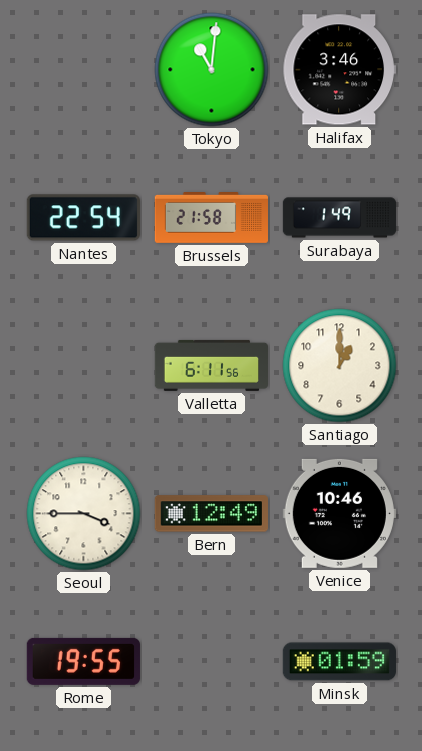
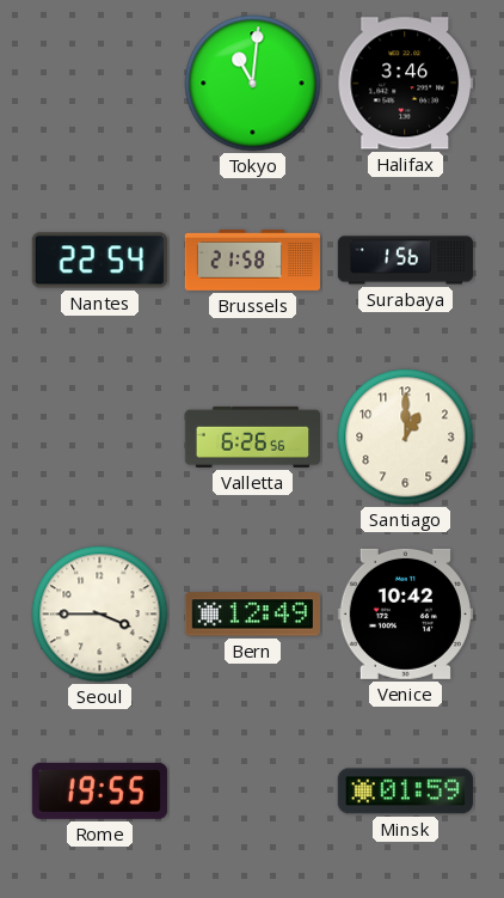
Surabaya: 1:49 -> 1:56 (406, 261)
Valletta: 6:11 -> 6:26 (252, 436)
Venice: 10:46 -> 10:42 (405, 613)
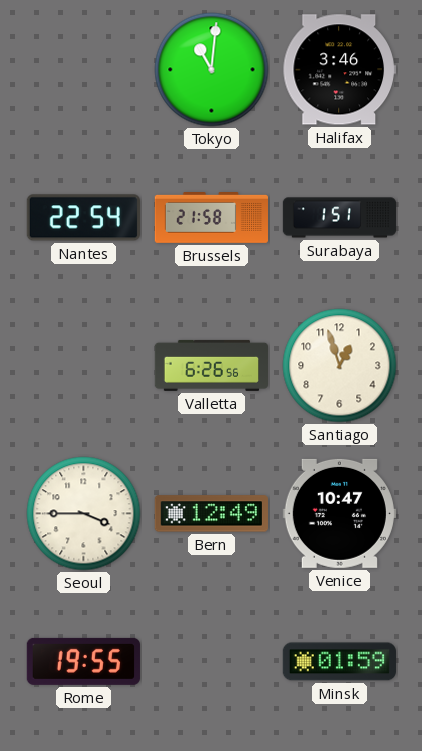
Surabaya: 1:56 -> 1:51 (340, 218)
Santiago: 1:00 -> 12:57 (340, 366)
Venice: 10:42 -> 10:47 (339, 513)
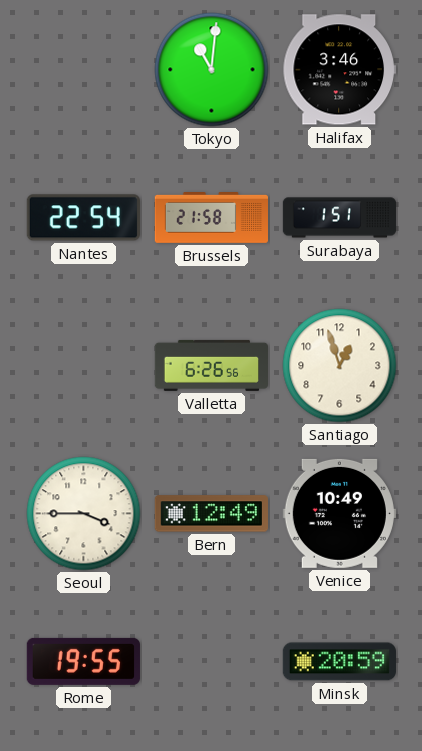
Venice: 10:47 -> 10:49 (339, 513)
Minsk: 01:59 -> 20:59 (339, 662)
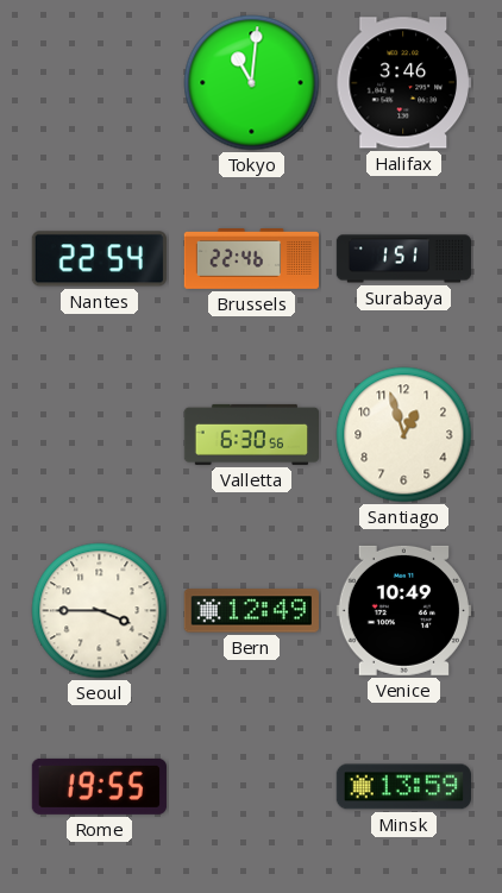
Brussels: 21:58 -> 22:46 (251, 259)
Valletta: 6:26 -> 6:30 (251, 434)
Minsk: 20:59 -> 13:59 (403, 787)
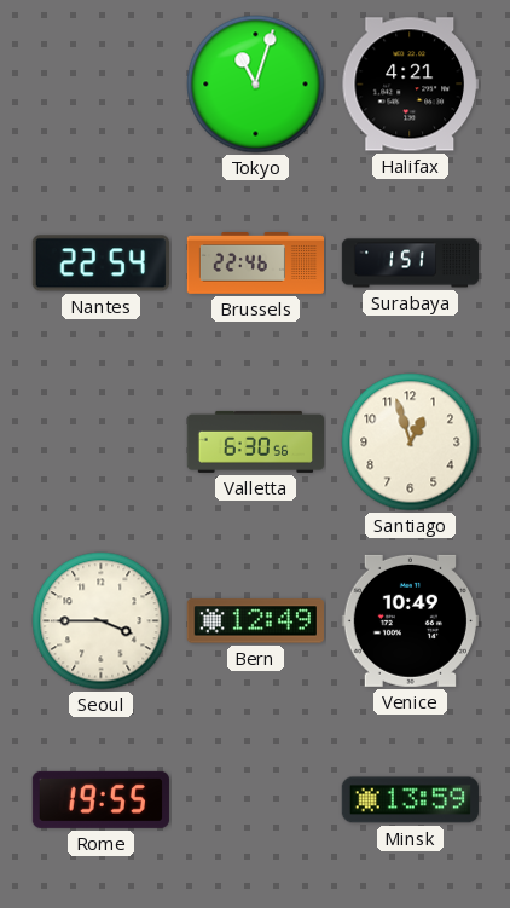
Tokyo: 11:01 -> 11:03 (256, 85)
Halifax: 3:46 -> 4:21 (410, 85)
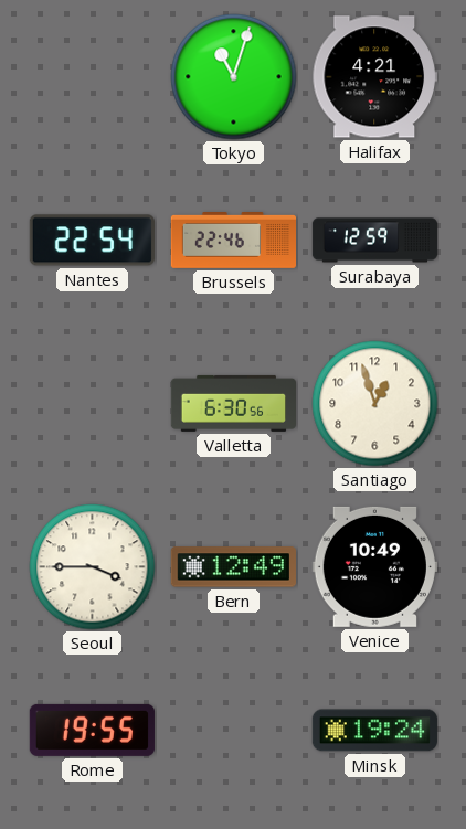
Surabaya: 1:51 -> 12:59 (375, 241)
Minsk: 13:59 -> 19:24 (374, 731)
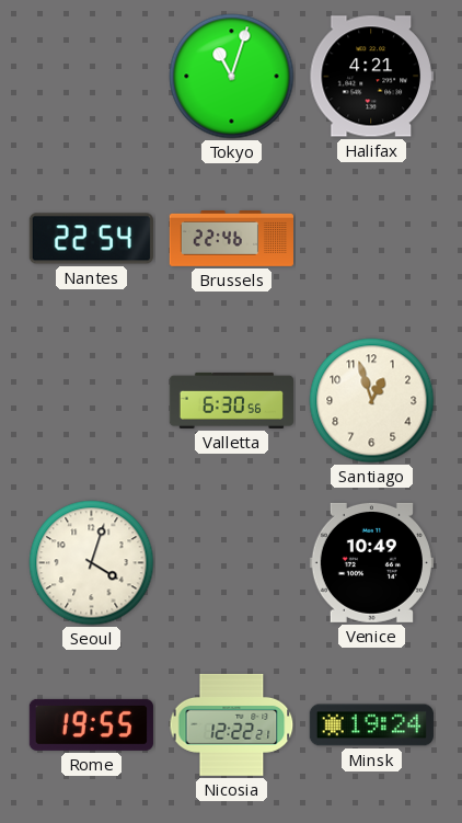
Surabaya: 12:59 -> none (375, 241)
Seoul: 3:45 -> 4:03 (92, 563)
Bern: 12:49 -> none (233, 567)
Nicosia: none -> 12:22 (232, 724)
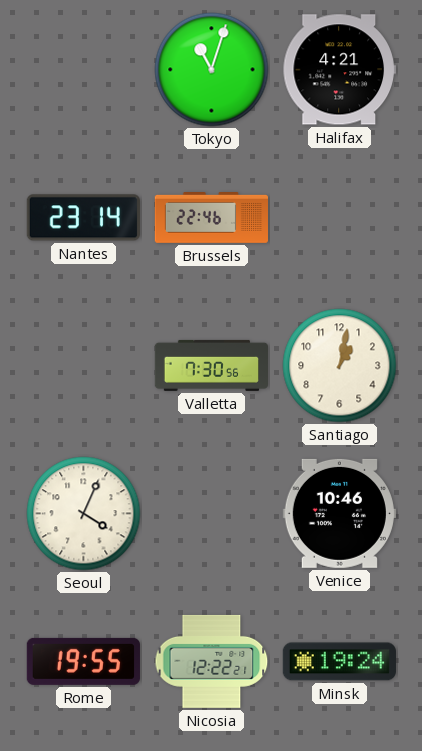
Nantes: 22:54 -> 23:14 (83, 218)
Valletta: 6:30 -> 7:30 (211, 365)
Santiago: 12:57 -> 1:02 (340, 366)
Seoul: 4:03 -> 4:04 (84, 514)
Venice: 10:49 -> 10:46 (339, 513)
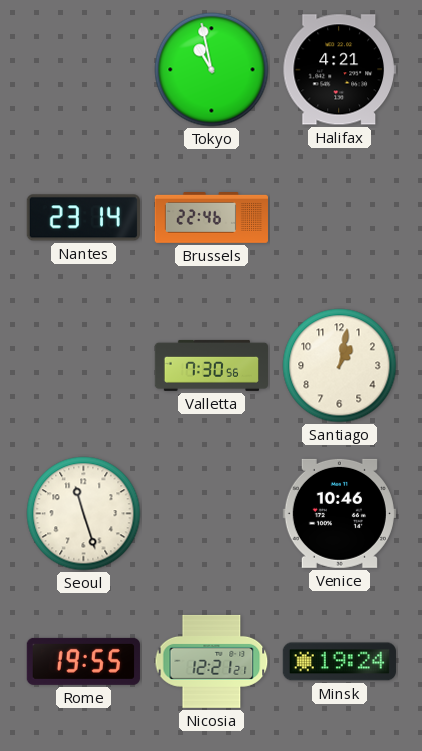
Tokyo: 11:03 -> 10:58 (212, 70)
Seoul: 4:04 -> 11:27 (84, 514)
Nicosia: 12:22 -> 12:21 (212, 661)
